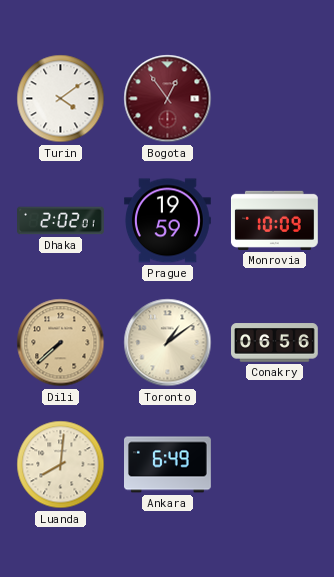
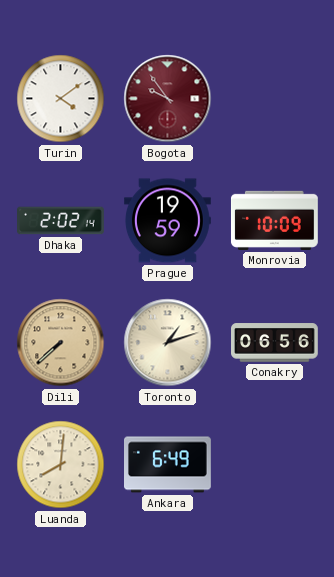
Bogota: 12:54 -> 9:54 (168, 99)
Dhaka: 2:02:01 -> 2:02:14 (61, 221)
Toronto: 1:09 -> 1:12 (168, 343)
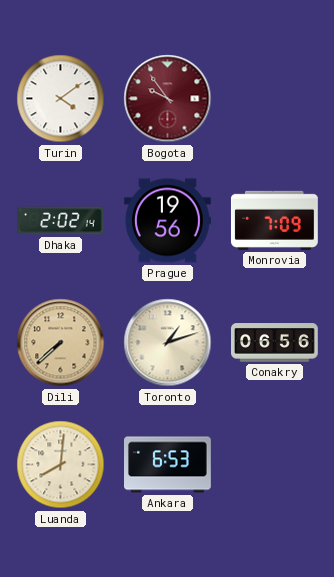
Prague: 19:59 -> 19:56 (168, 221)
Monrovia: 10:09 -> 7:09 (274, 220)
Ankara: 6:49 -> 6:53 (168, 465)
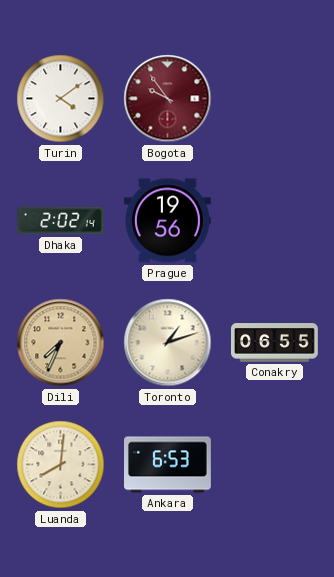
Monrovia: 7:09 -> none (274, 220)
Dili: 7:38 -> 7:34 (61, 343)
Conakry: 06:56 -> 06:55 (275, 343)
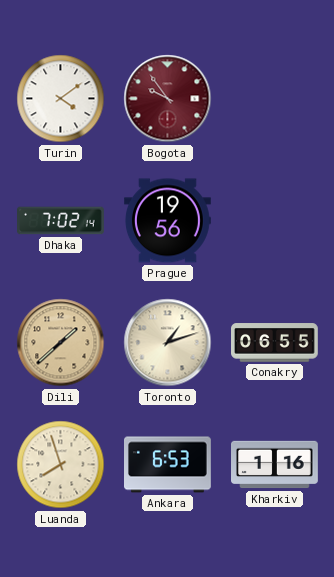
Dhaka: 2:02 -> 7:02 (61, 221)
Dili: 7:34 -> 1:38 (61, 343)
Luanda: 8:01 -> 7:57 (61, 465)
Kharkiv: none -> 1:16 (275, 465)
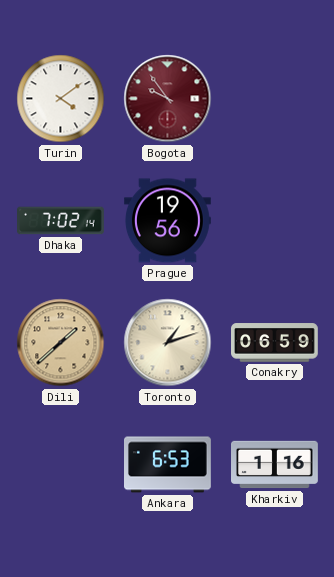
Conakry: 06:55 -> 06:59 (275, 343)
Luanda: 7:57 -> none (61, 465)
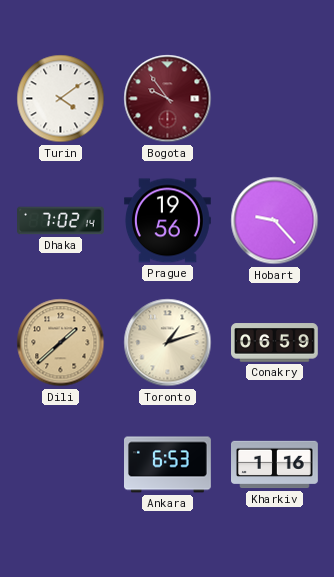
Hobart: none -> 9:23 (275, 221)
